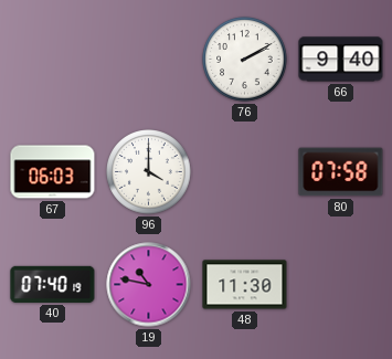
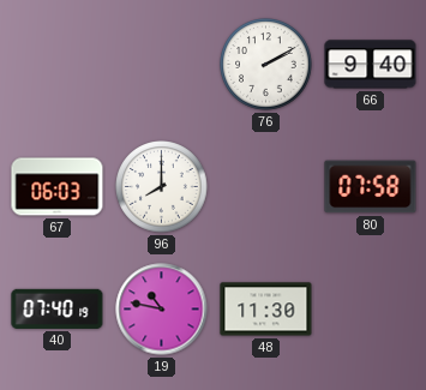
96: 4:00 -> 8:00 (162, 187)
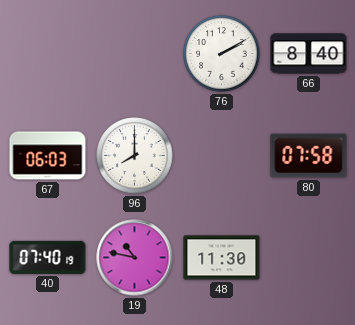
66: 9:40 -> 8:40 (309, 54)
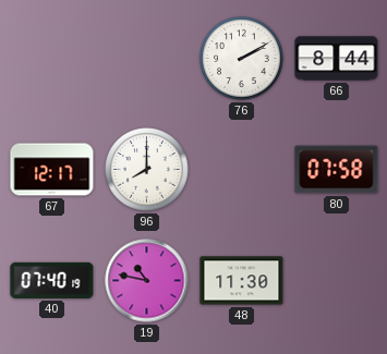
66: 8:40 -> 8:44 (337, 59)
67: 06:03 -> 12:17 (52, 170)
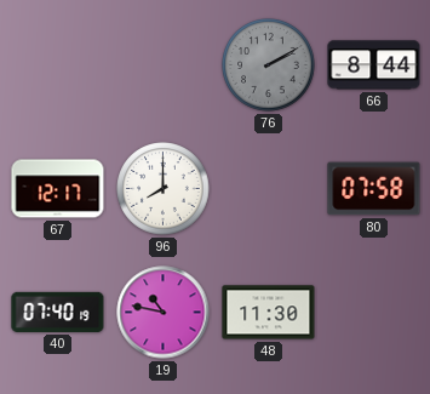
76 dial: white -> grey (269, 65)
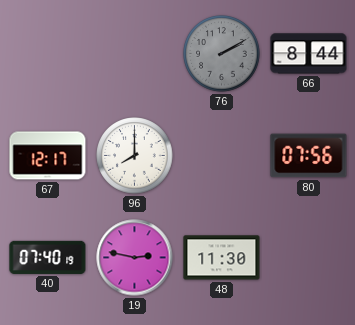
80: 07:58 -> 07:56 (309, 156)
19: 10:47 -> 2:47 (135, 258)
